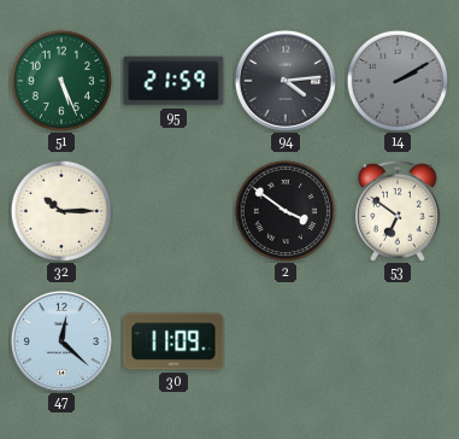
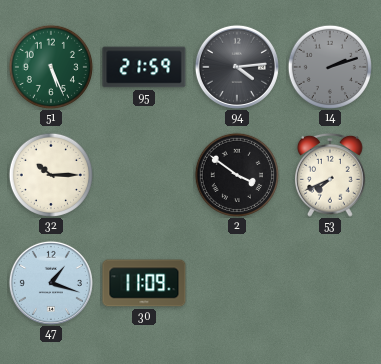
14: 2:10 -> 2:12 (329, 66)
53: 6:51 -> 7:41 (331, 175)
47: 12:22 -> 1:18 (51, 283)
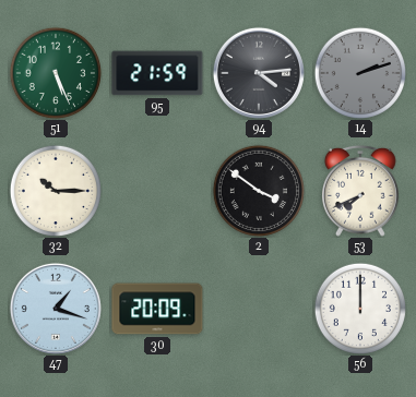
30: 11:09 -> 20:09 (157, 309)
56: none -> 12:00 (359, 308)
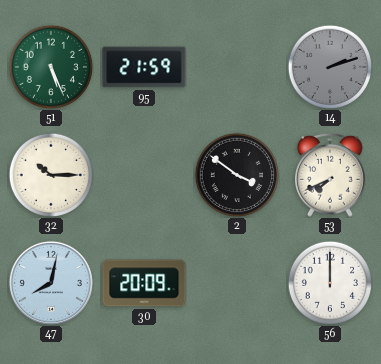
94: 4:14 -> none (259, 73)
47: 1:18 -> 8:02 (51, 283)
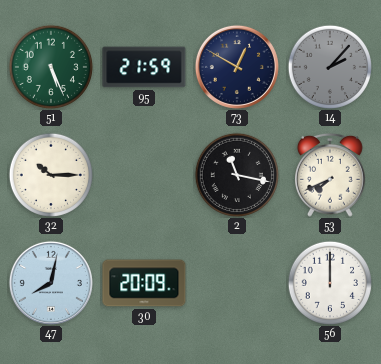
73: none -> 12:50 (237, 67)
14: 2:12 -> 2:07 (329, 66)
2: 3:51 -> 11:17 (236, 174)
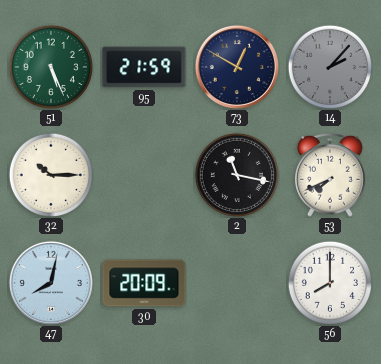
56: 12:00 -> 8:00 (329, 282)
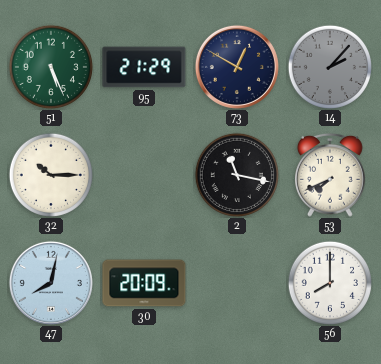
95: 21:59 -> 21:29 (144, 67)
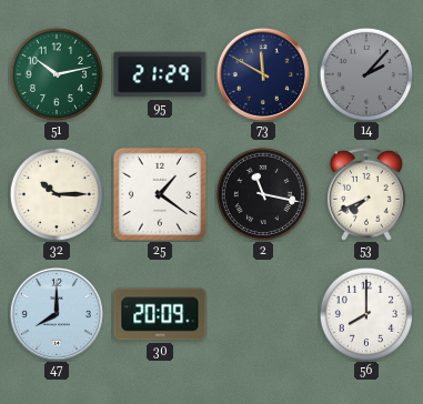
51: 5:26 -> 10:13 (56, 73)
73: 12:50 -> 11:50 (263, 74)
25: none -> 1:21 (160, 194)
47: 8:02 -> 8:00 (57, 314)
